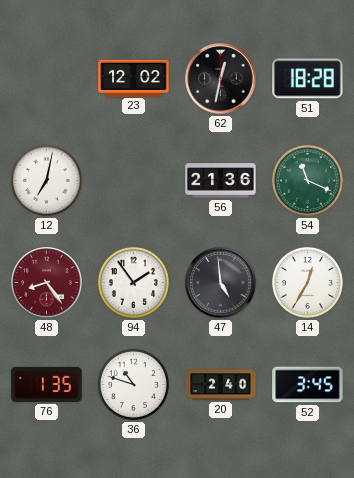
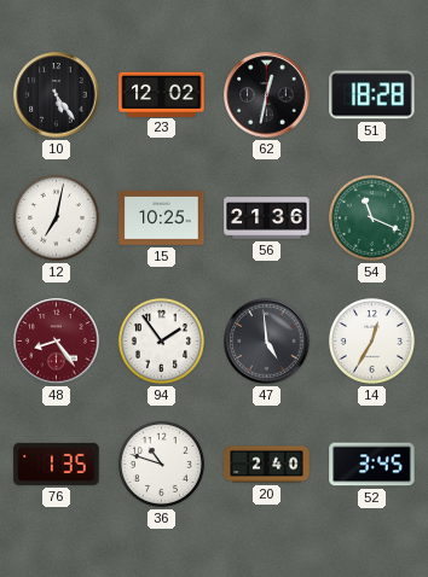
10: none -> 5:24 (57, 95)
15: none -> 10:25 (162, 217)
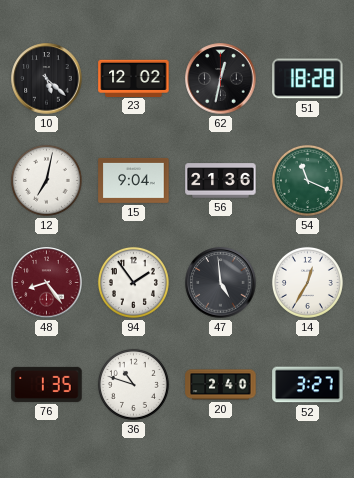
10: 5:24 -> 5:22 (47, 79)
15: 10:25 -> 9:04 (134, 180)
52: 3:45 -> 3:27 (308, 385)
